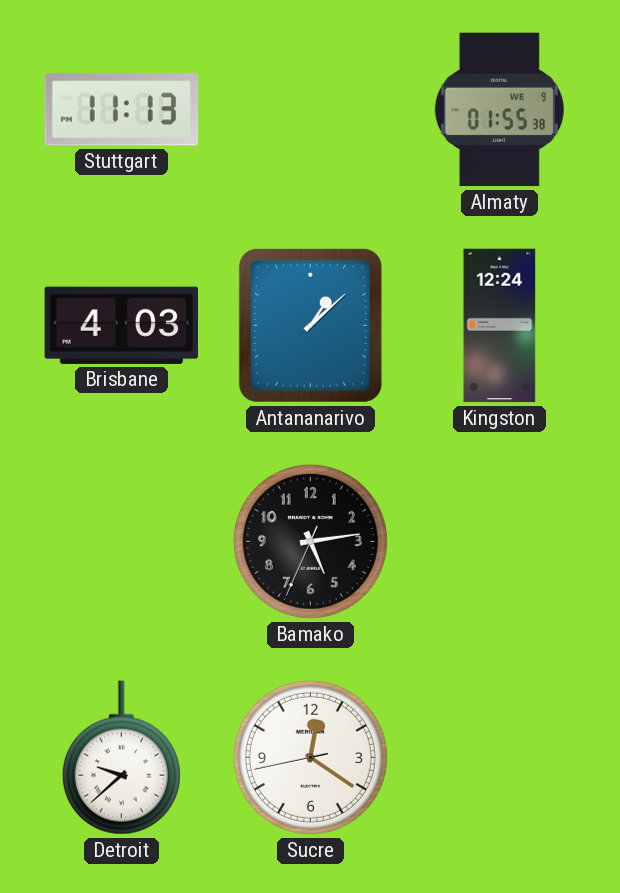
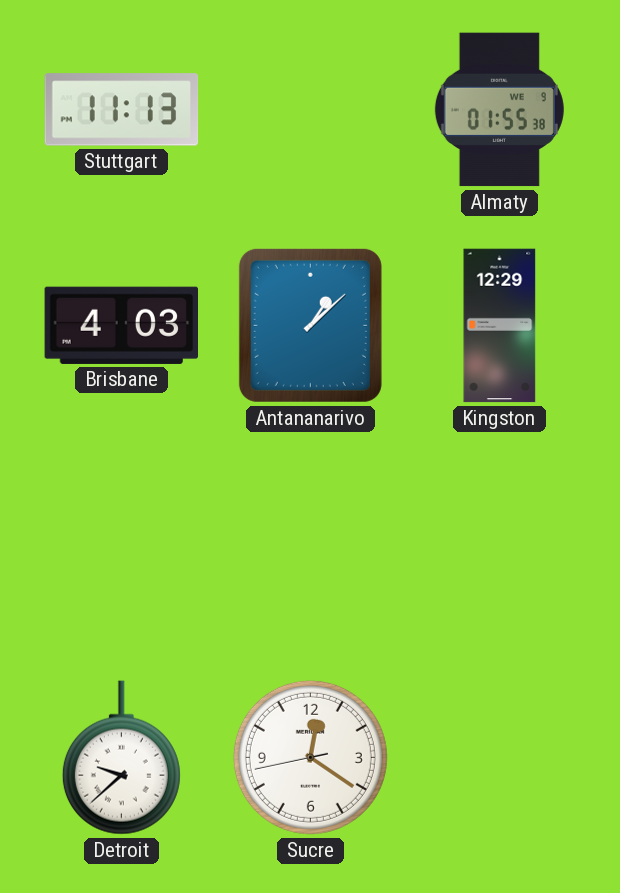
Kingston: 12:24 -> 12:29 (500, 326)
Bamako: 5:13 -> none (310, 541)
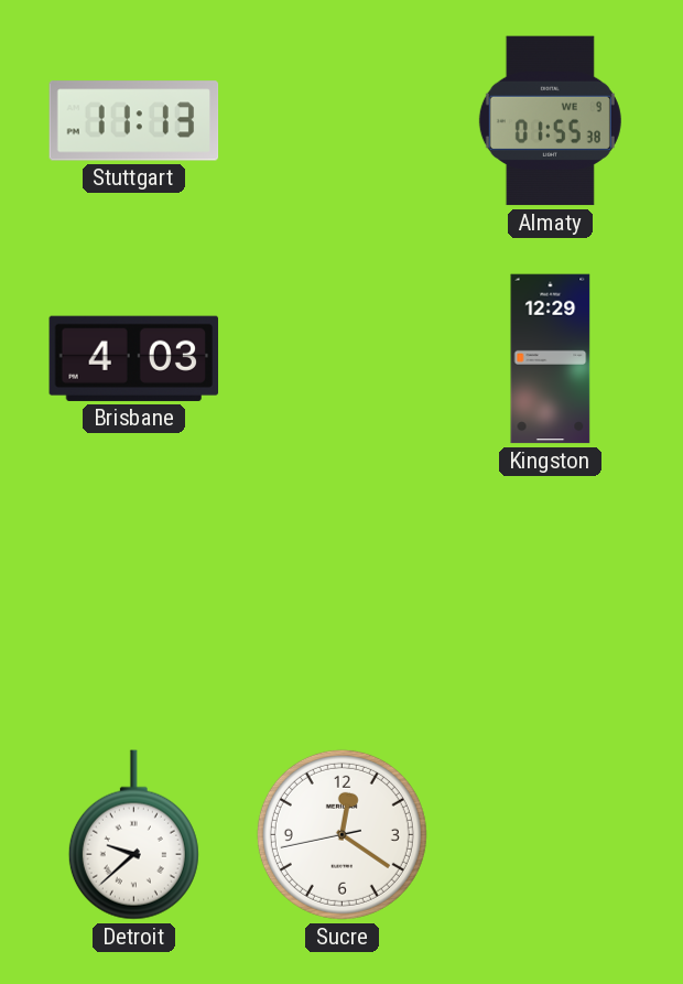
Antananarivo: 1:08 -> none (310, 325)
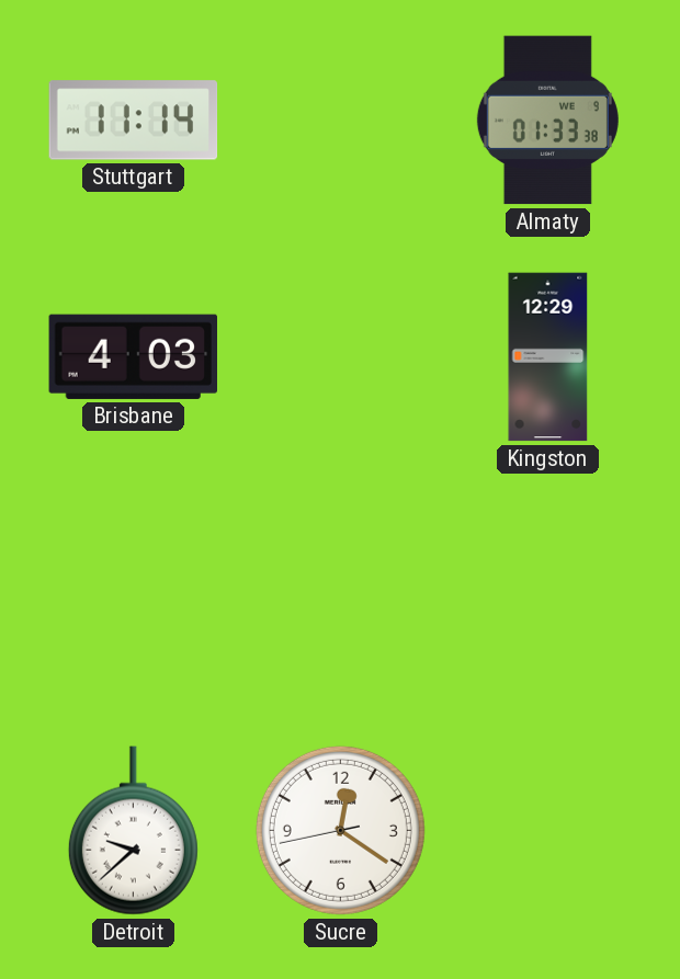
Stuttgart: 11:13 -> 11:14 (134, 121)
Almaty: 01:55 -> 01:33 (547, 121)
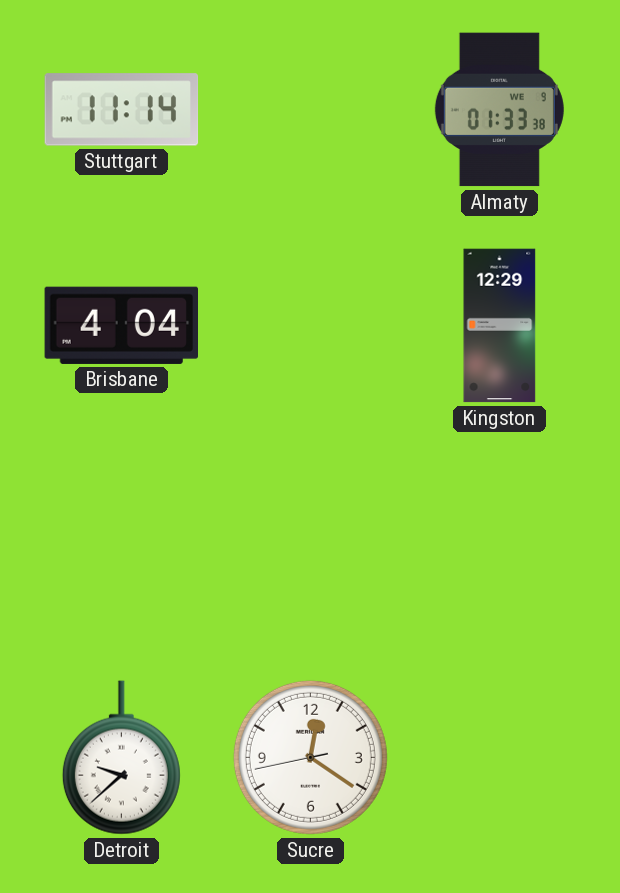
Brisbane: 4:03 -> 4:04 (122, 325)
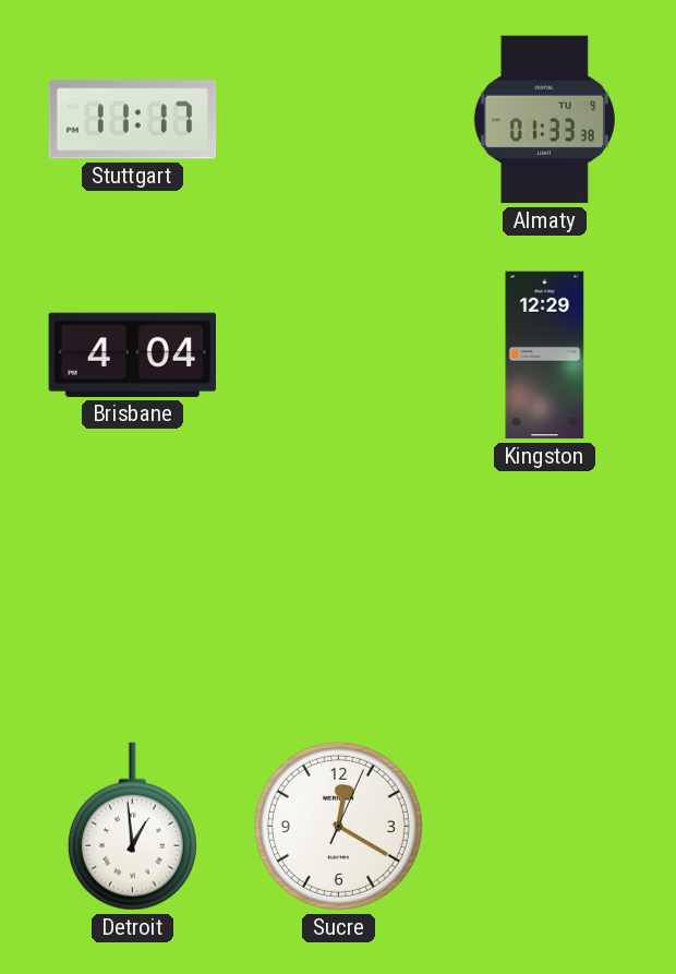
Stuttgart: 11:14 -> 11:17 (133, 120)
Almaty date: WE 9 -> TU 9 (544, 120)
Detroit: 9:38 -> 12:59 (132, 827)
Sucre: 12:20:43 -> 12:20:04 (338, 826)
